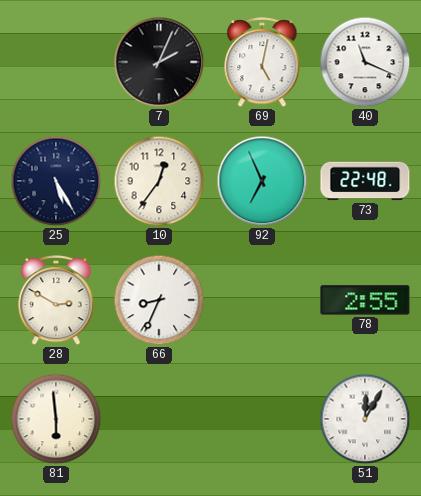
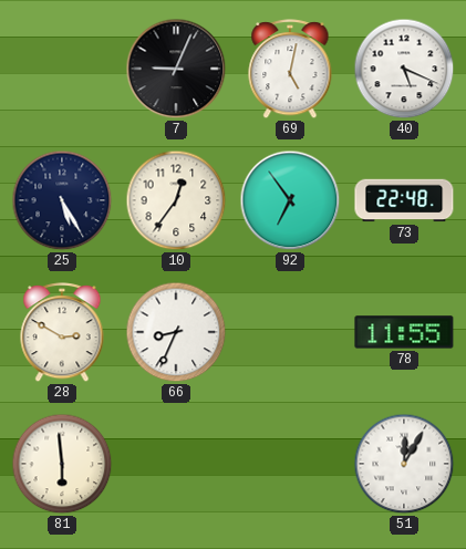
7: 2:04 -> 9:04 (176, 69)
40: 11:19 -> 5:19 (404, 69)
92: 6:56 -> 6:54 (290, 200)
78: 2:55 -> 11:55 (404, 332)
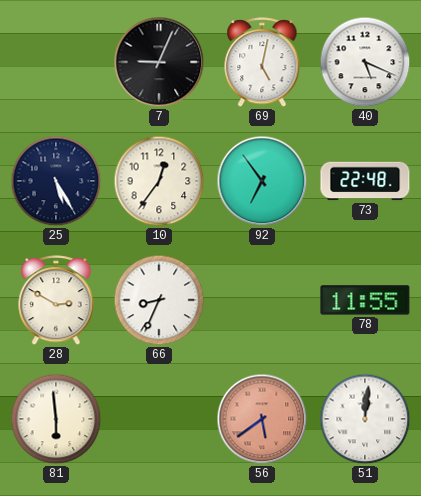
56: none -> 5:39 (262, 419)
51: 12:05 -> 12:01 (365, 419)
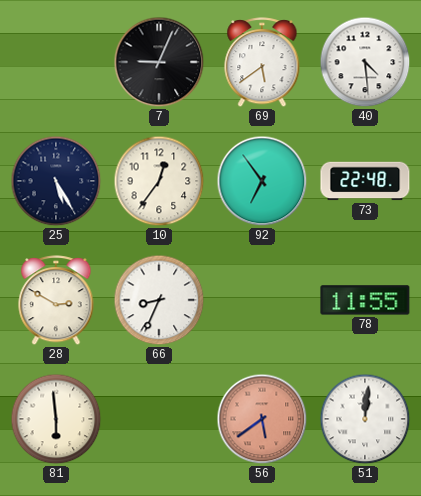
69: 5:02 -> 5:39 (262, 63)
40: 5:19 -> 4:29 (365, 62)
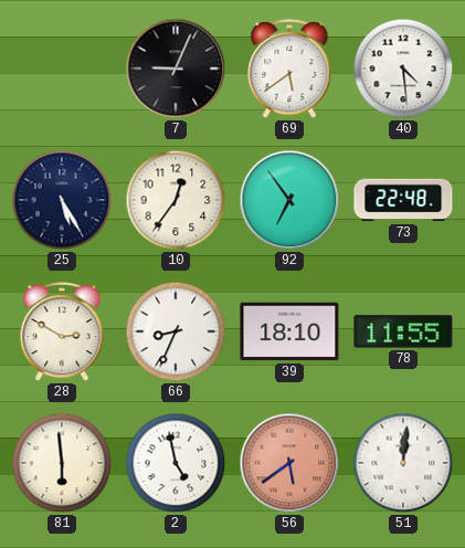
39: none -> 18:10 (289, 331)
2: none -> 4:58 (176, 463)
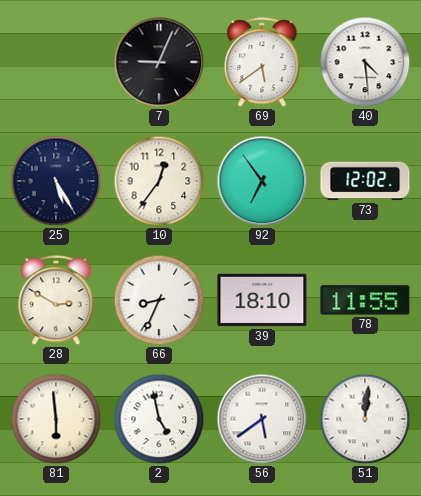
73: 22:48 -> 12:02 (365, 181)
56 dial: salmon -> white (262, 419)
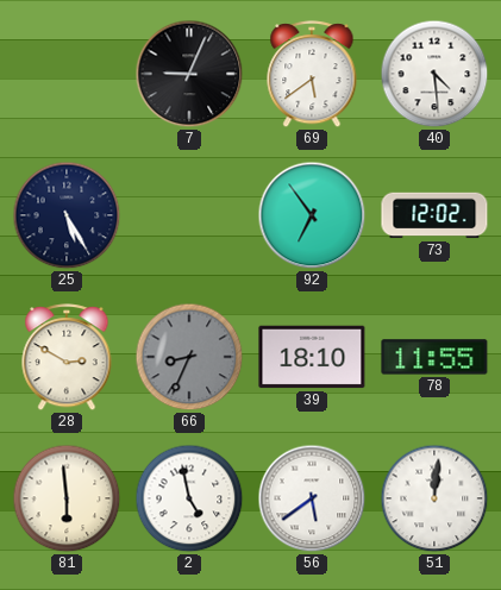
10: 12:36 -> none (159, 181)
66 dial: white -> grey (189, 357)
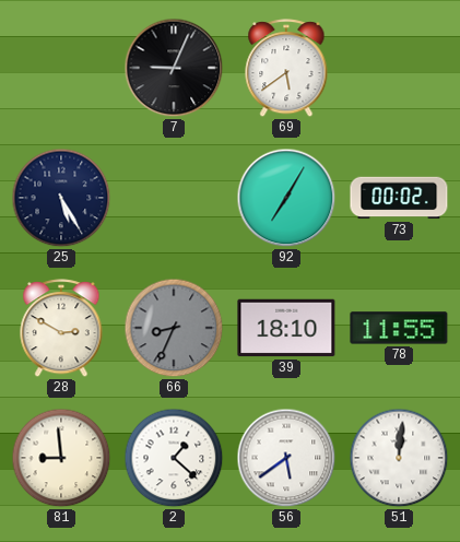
40: 4:29 -> none (434, 74)
92: 6:54 -> 7:05 (286, 198)
73: 12:02 -> 00:02 (399, 198)
81: 5:59 -> 8:59 (61, 458)
2: 4:58 -> 1:22 (174, 458)
